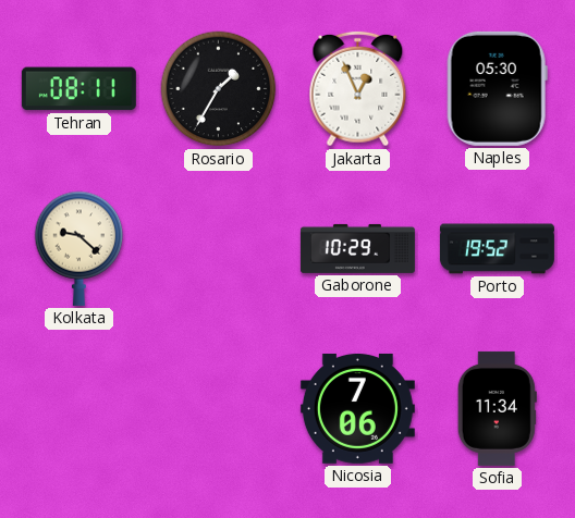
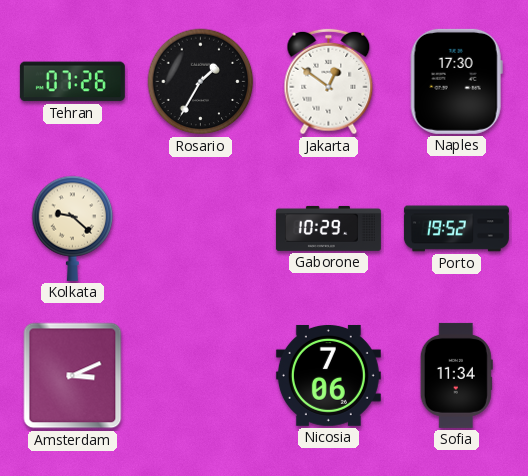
Tehran: 08:11 -> 07:26 (72, 82)
Jakarta: 12:56 -> 12:51 (329, 82)
Naples: 05:30 -> 17:30 (456, 81)
Amsterdam: none -> 3:11 (73, 376)
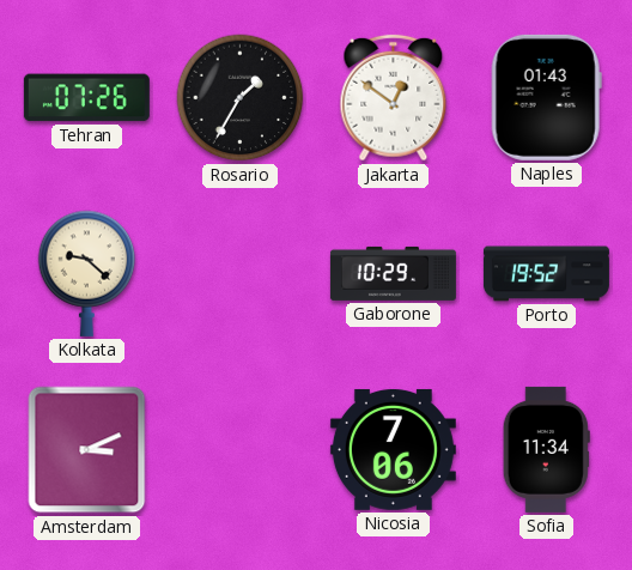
Naples: 17:30 -> 01:43 (546, 97)
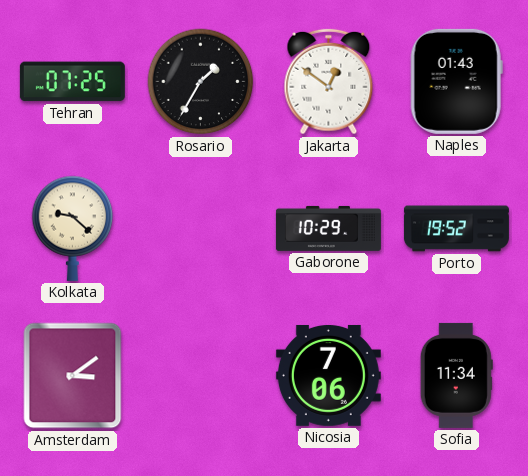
Tehran: 07:26 -> 07:25 (72, 82)
Amsterdam: 3:11 -> 3:09 (73, 376)
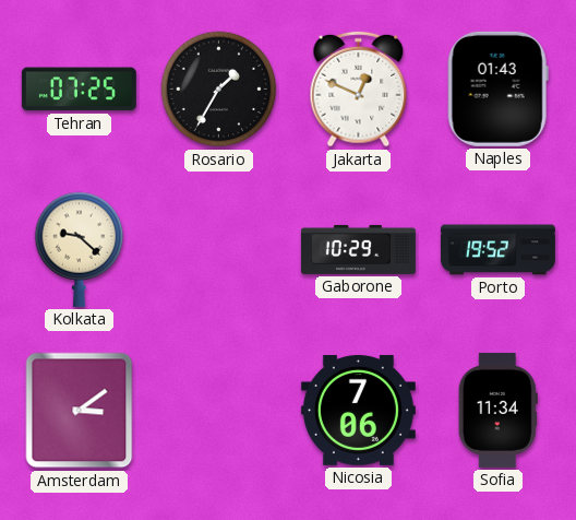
Jakarta: 12:51 -> 12:49 (359, 90)
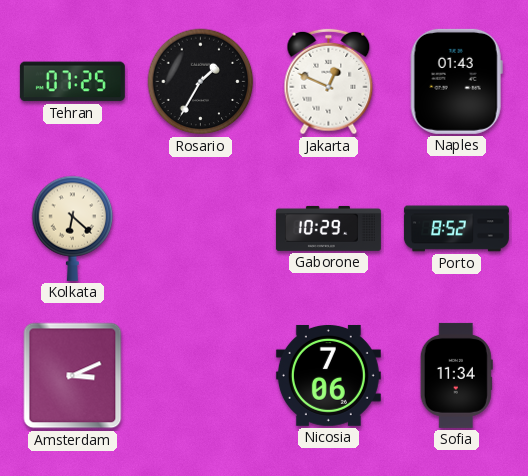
Kolkata: 9:22 -> 6:22 (73, 228)
Porto: 19:52 -> 8:52 (456, 229)
Amsterdam: 3:09 -> 3:11 (73, 376)
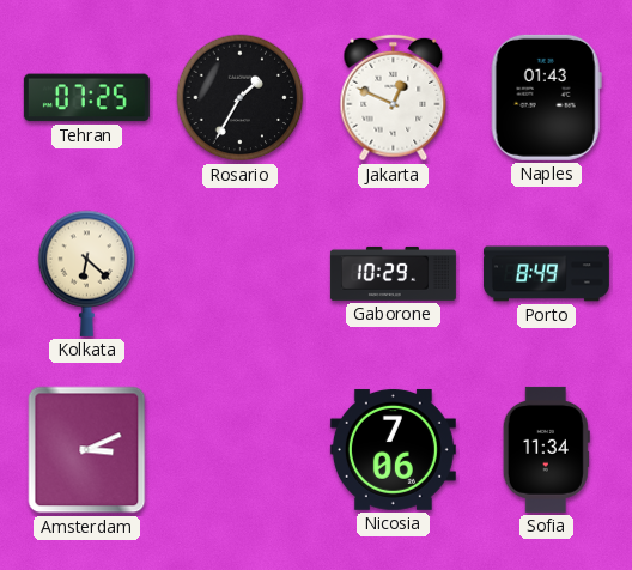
Porto: 8:52 -> 8:49 (546, 274)
